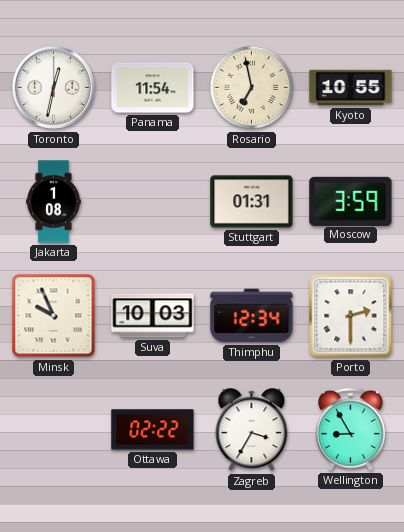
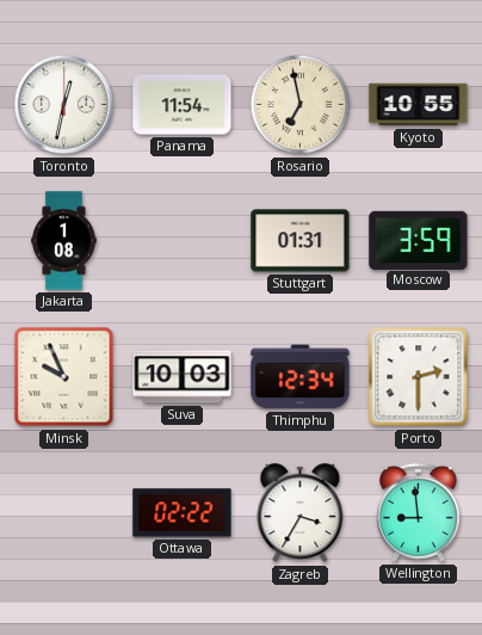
Wellington: 8:55 -> 8:59 (418, 512)
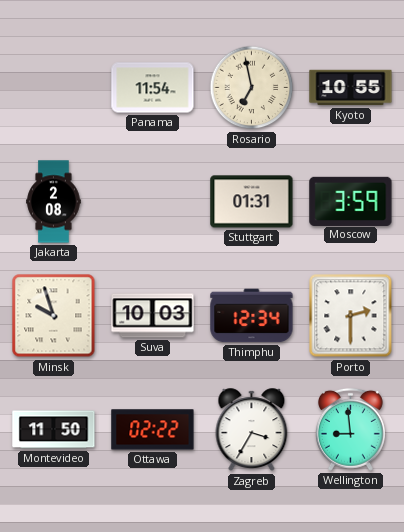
Toronto: 12:32 -> none (64, 105)
Jakarta: 1:08 -> 2:08 (54, 202)
Minsk: 9:56 -> 9:57 (54, 316)
Montevideo: none -> 11:50 (54, 430)
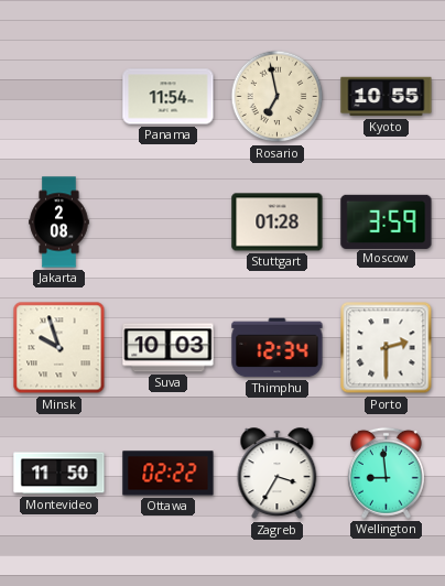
Stuttgart: 01:31 -> 01:28 (278, 223)
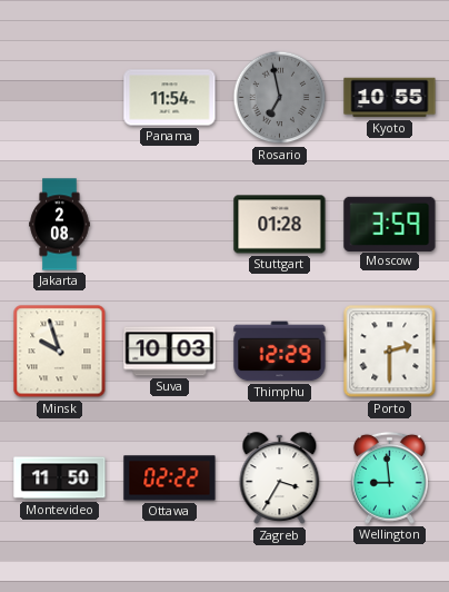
Rosario dial: cream -> grey (280, 98)
Thimphu: 12:34 -> 12:29 (280, 352)
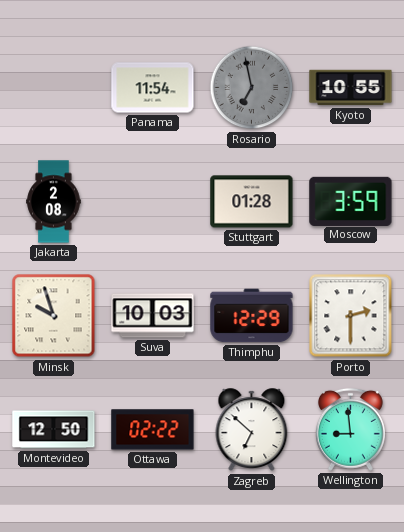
Montevideo: 11:50 -> 12:50 (54, 430)
Zagreb: 3:35 -> 6:52 (252, 430)
